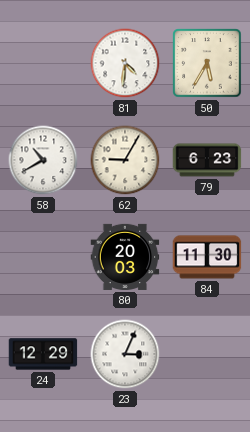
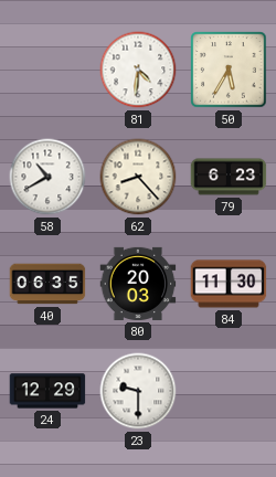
62: 9:05 -> 8:23 (138, 177)
40: none -> 06:35 (47, 284)
23: 3:04 -> 9:30 (138, 391)
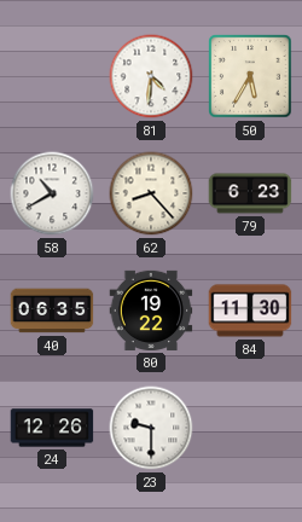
80: 20:03 -> 19:22 (151, 311)
24: 12:29 -> 12:26 (52, 428)
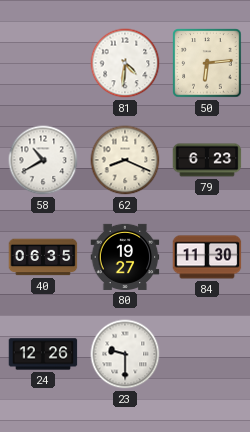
50: 5:35 -> 6:14 (207, 63)
62: 8:23 -> 8:19 (125, 160)
80: 19:22 -> 19:27 (125, 257)
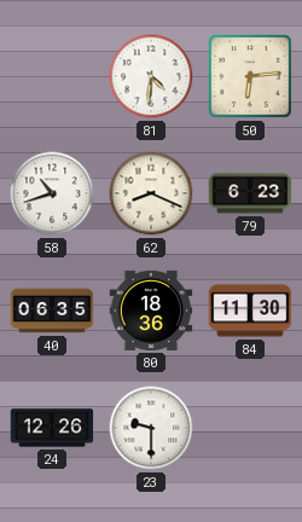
58: 10:40 -> 10:42 (52, 193)
80: 19:27 -> 18:36 (151, 311)
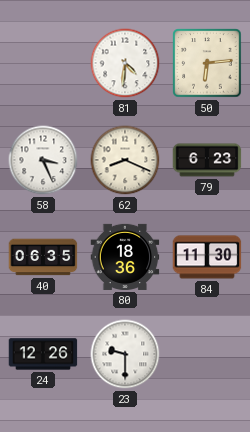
58: 10:42 -> 3:26 (43, 160)
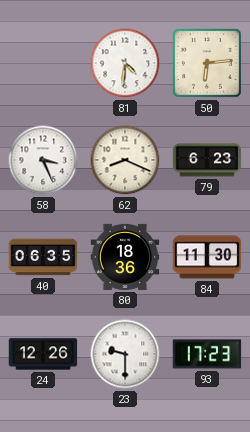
93: none -> 17:23 (207, 354)
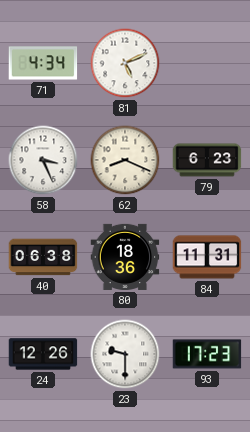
71: none -> 4:34 (43, 63)
81: 4:31 -> 5:11 (125, 63)
50: 6:14 -> none (207, 63)
40: 06:35 -> 06:38 (43, 257)
84: 11:30 -> 11:31 (207, 257)
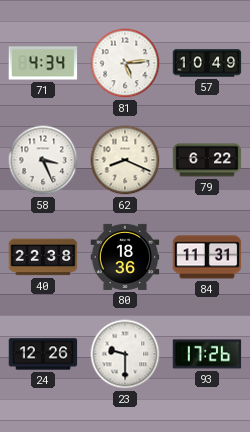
81: 5:11 -> 5:14 (125, 63)
57: none -> 10:49 (207, 63)
79: 6:23 -> 6:22 (207, 160)
40: 06:38 -> 22:38 (43, 257)
93: 17:23 -> 17:26 (207, 354)
